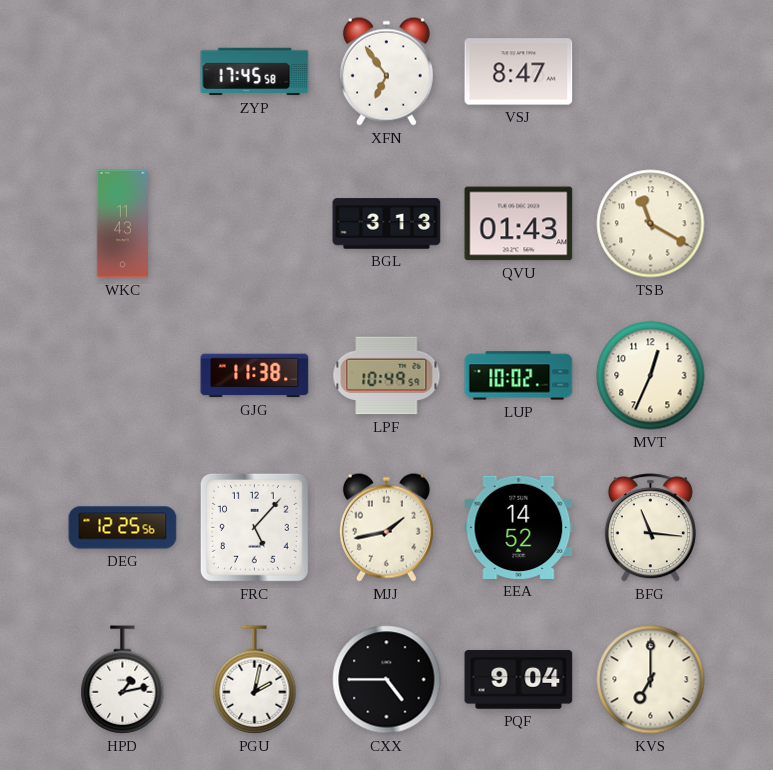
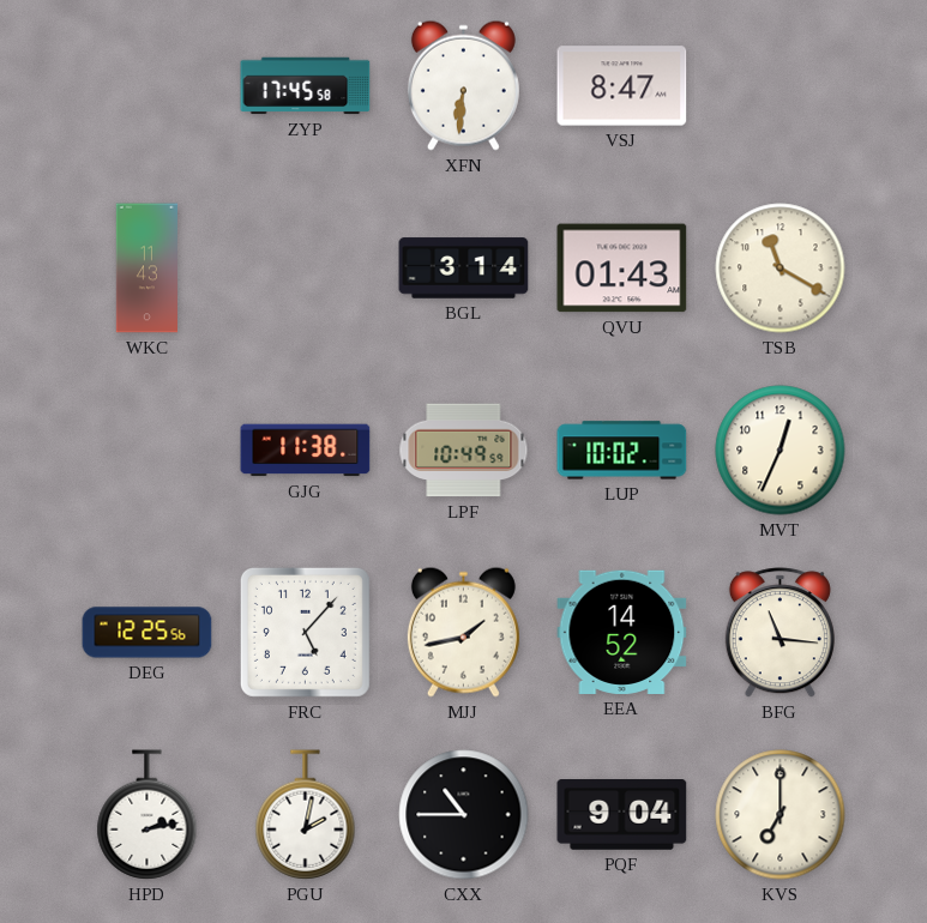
XFN: 6:54 -> 6:31 (463, 85)
BGL: 3:13 -> 3:14 (464, 269)
HPD: 1:13 -> 2:13 (148, 815)
CXX: 4:45 -> 10:45 (464, 815)
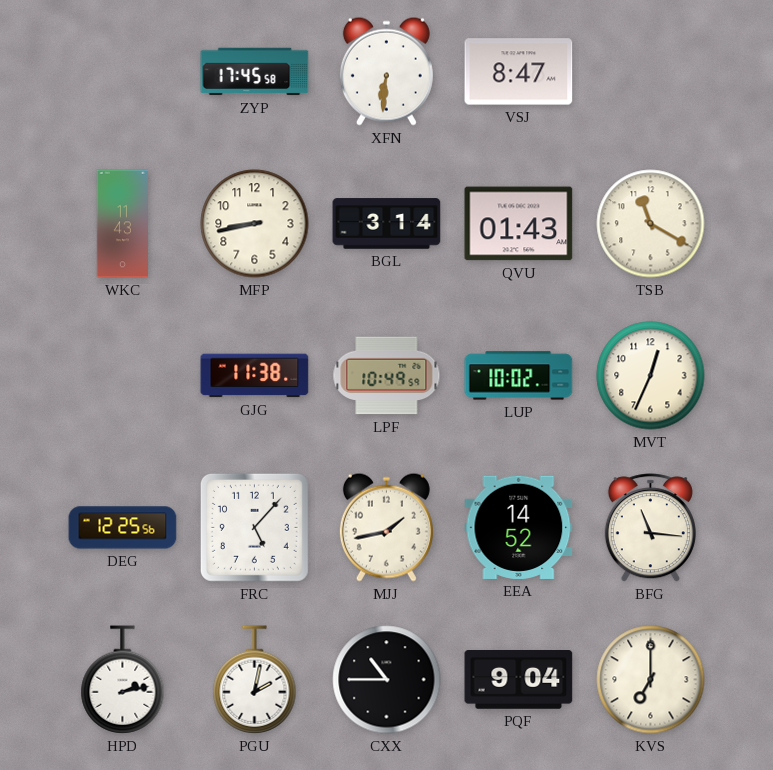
MFP: none -> 8:43 (255, 224)
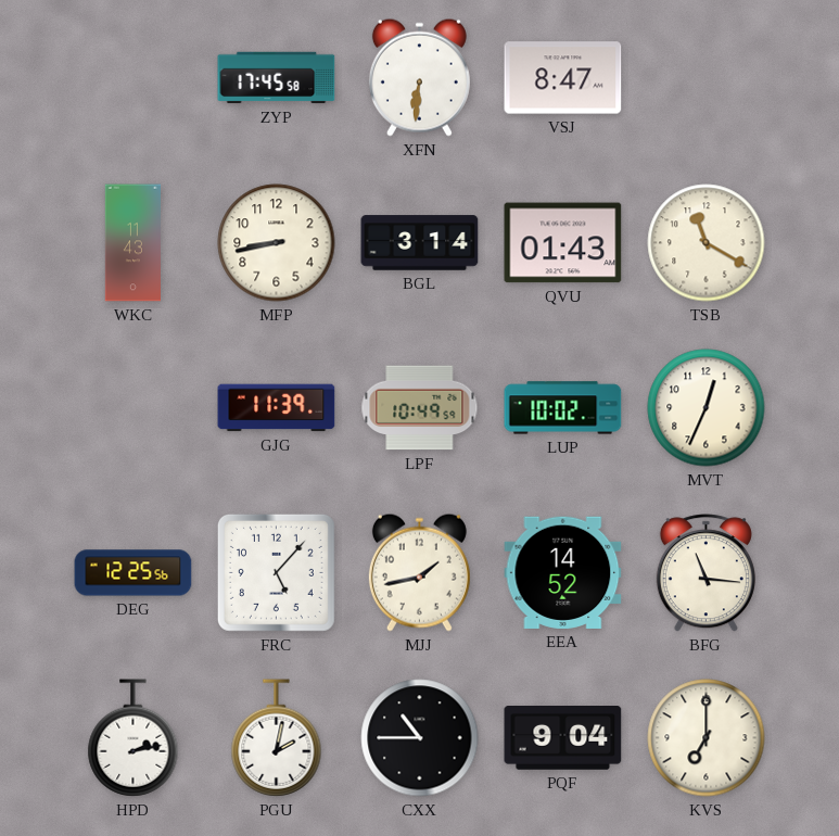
GJG: 11:38 -> 11:39 (277, 408)
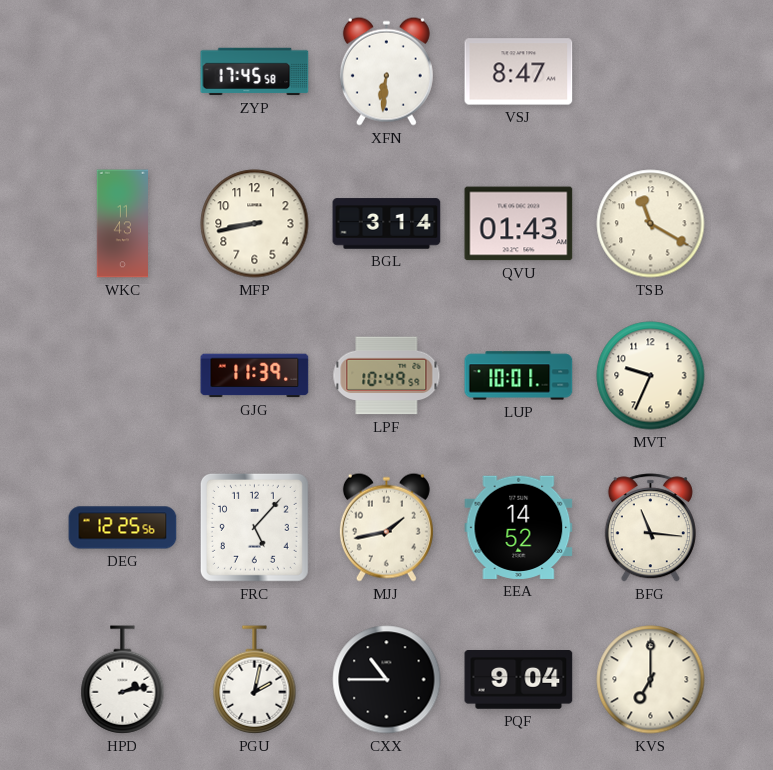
LUP: 10:02 -> 10:01 (519, 376)
MVT: 12:34 -> 9:34 (651, 376)
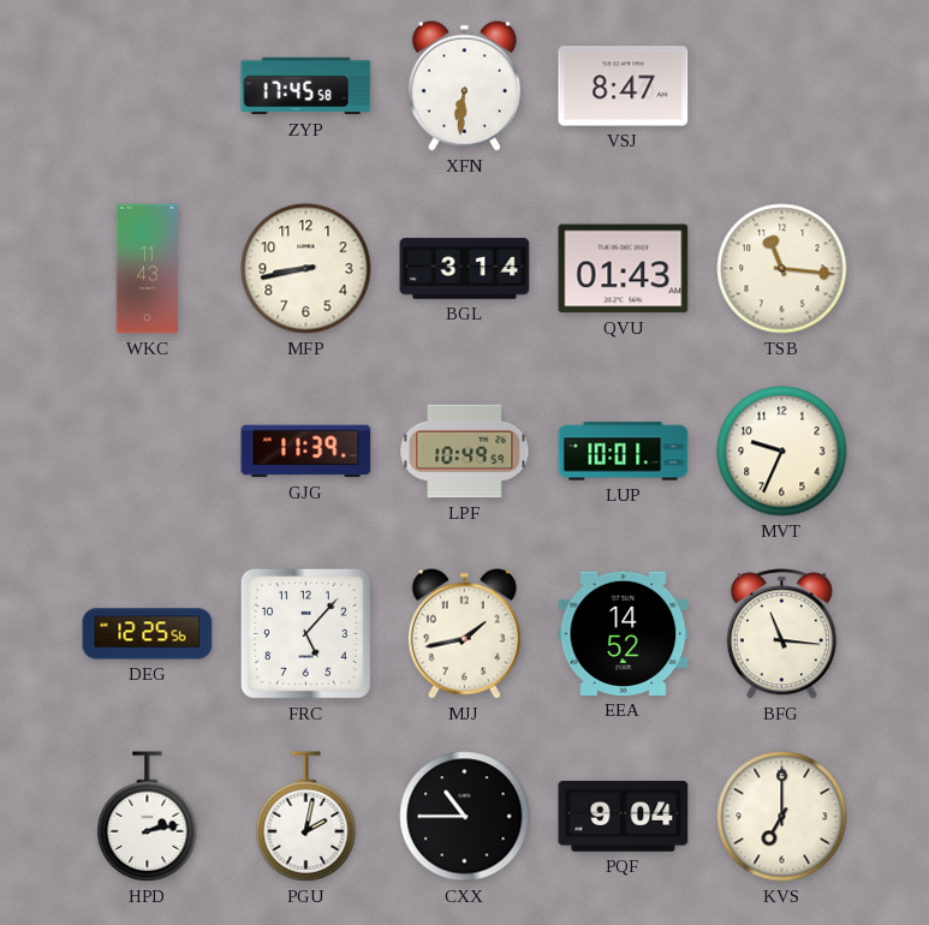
TSB: 11:20 -> 11:16 (782, 269)
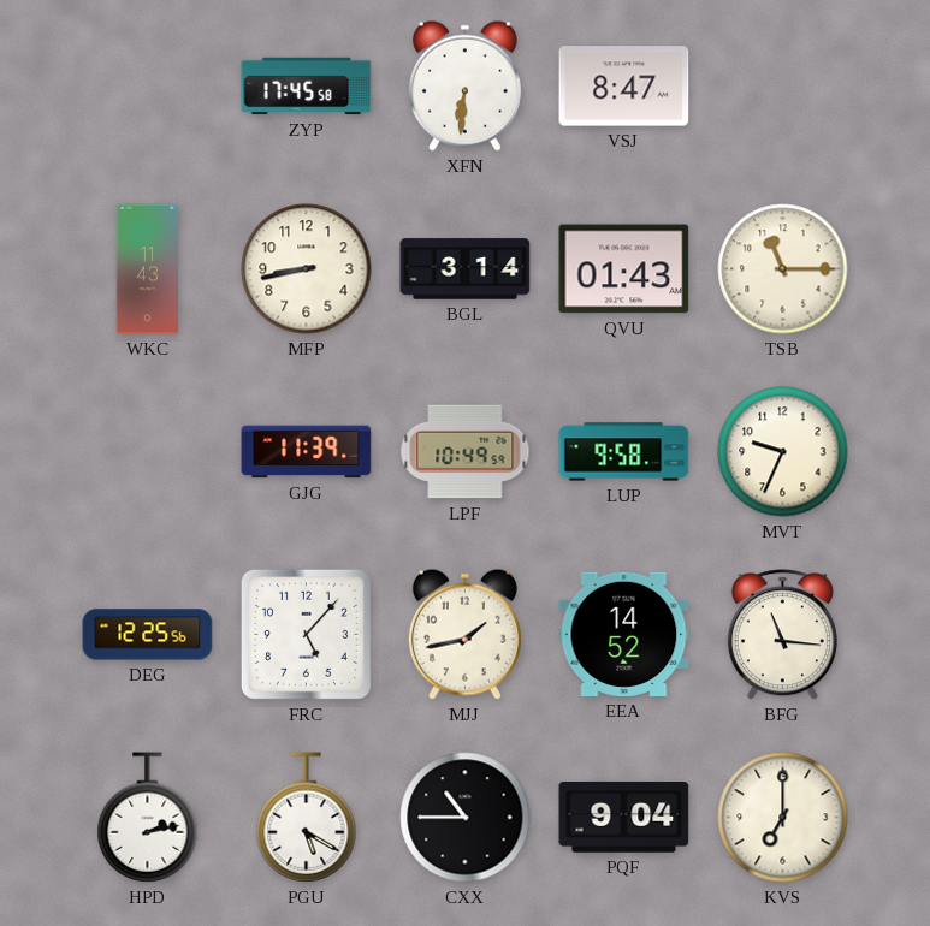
TSB: 11:16 -> 11:15 (783, 269)
LUP: 10:01 -> 9:58 (624, 452)
PGU: 2:02 -> 5:20 (307, 818)
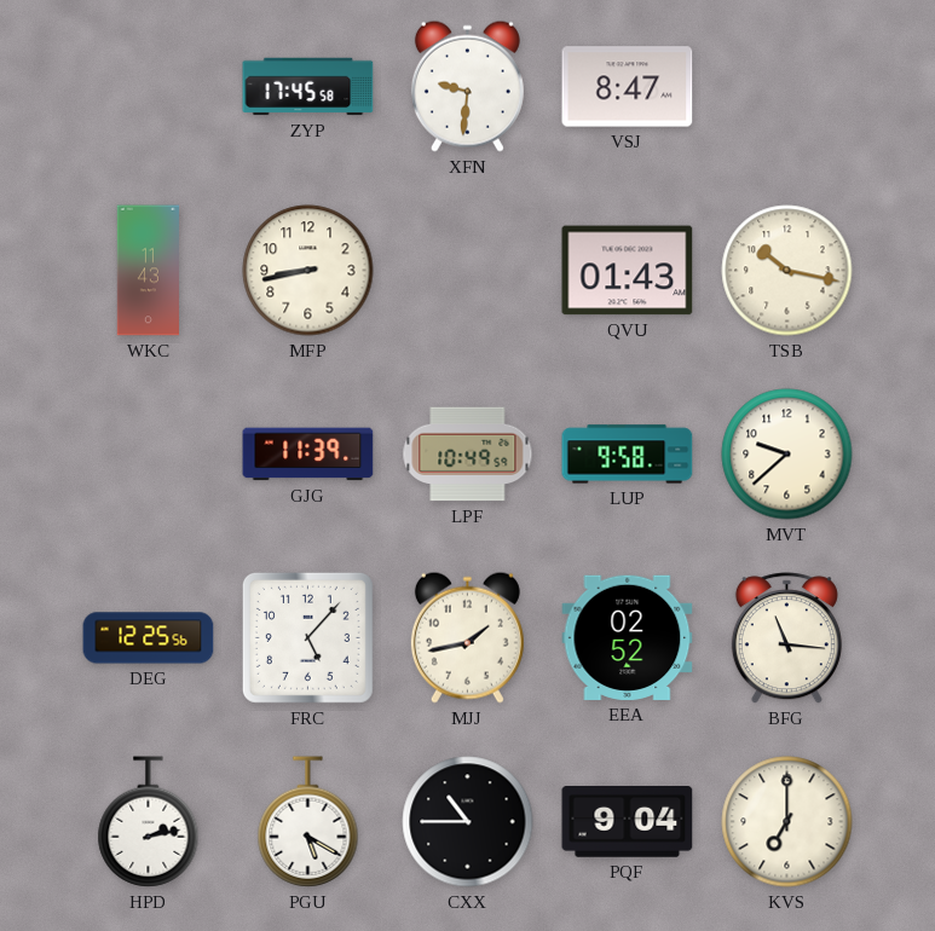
XFN: 6:31 -> 9:31 (467, 86)
BGL: 3:14 -> none (466, 269)
TSB: 11:15 -> 10:17 (787, 271)
MVT: 9:34 -> 9:38 (787, 455)
EEA: 14:52 -> 02:52 (628, 637)
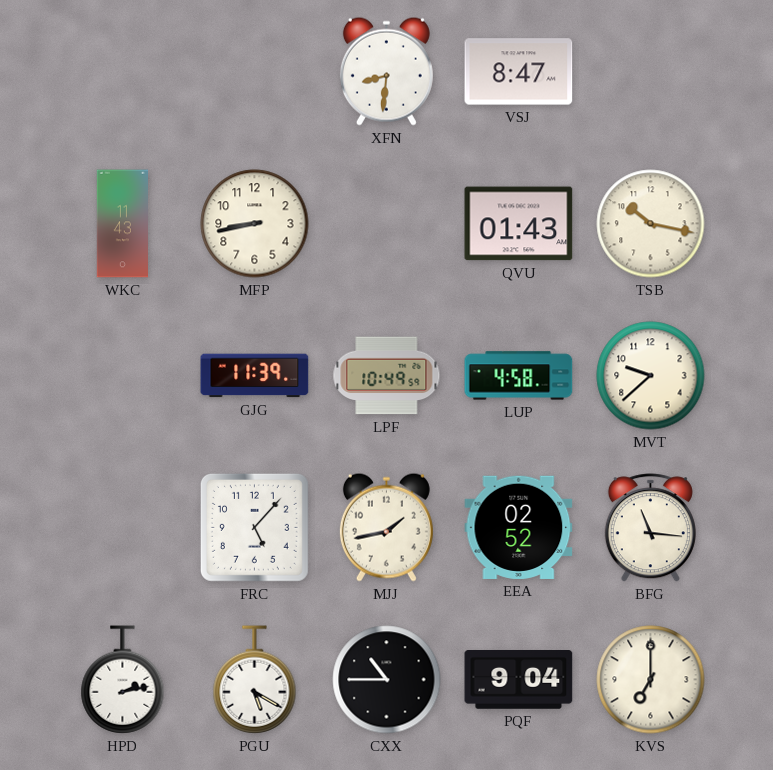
ZYP: 17:45 -> none (308, 87)
XFN: 9:31 -> 8:31 (386, 71)
LUP: 9:58 -> 4:58 (519, 376)
DEG: 12:25 -> none (149, 638)
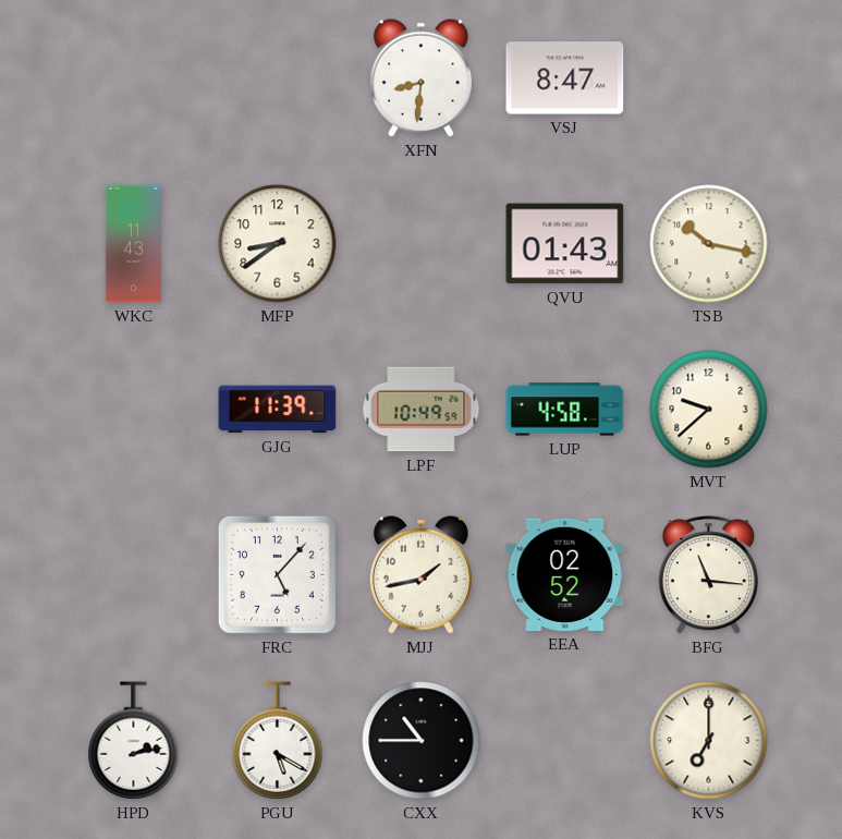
MFP: 8:43 -> 8:39 (278, 244)
PQF: 9:04 -> none (519, 680)
